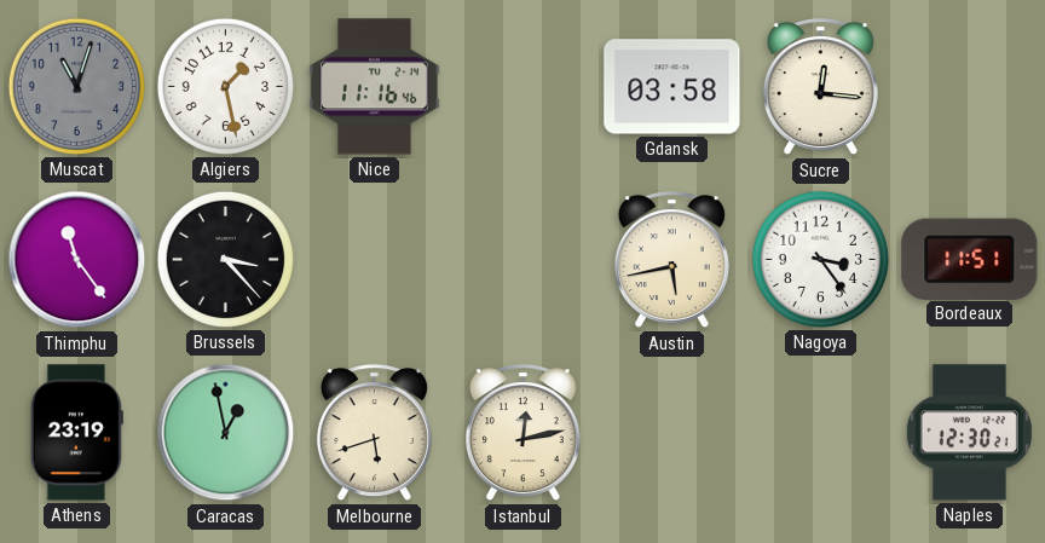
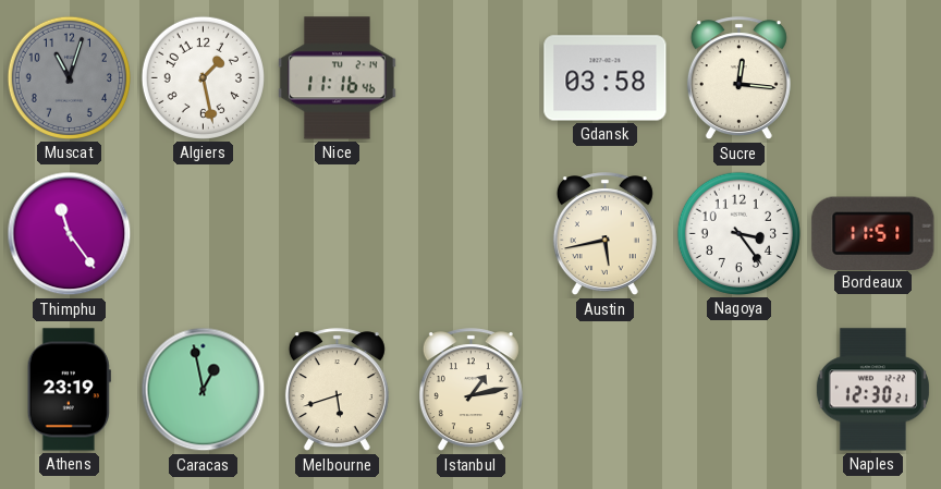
Brussels: 3:23 -> none (225, 259)
Istanbul: 12:13 -> 1:13 (471, 390)
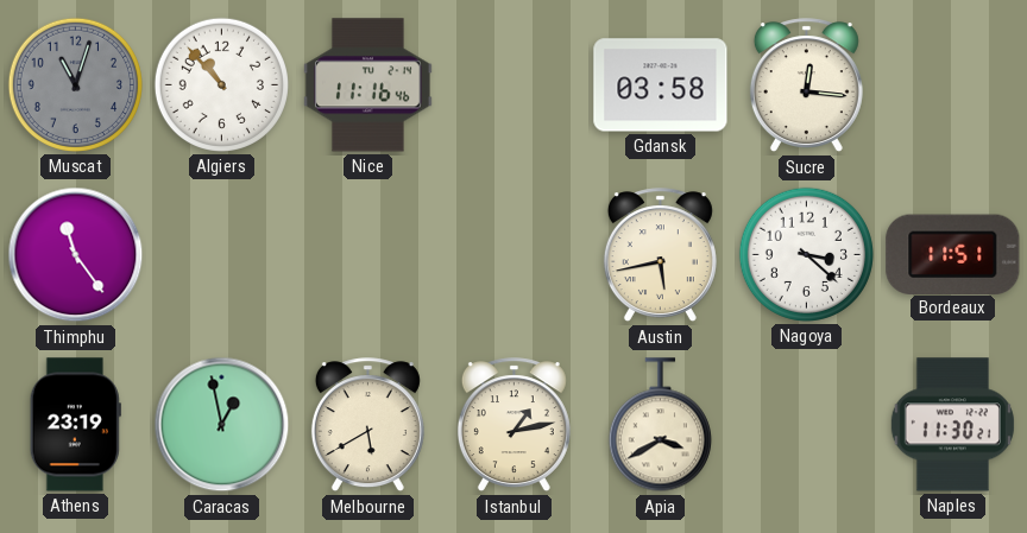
Algiers: 1:28 -> 10:53 (221, 84)
Nagoya: 3:24 -> 3:22 (806, 254)
Melbourne: 5:42 -> 5:40 (367, 425)
Apia: none -> 3:40 (660, 425)
Naples: 12:30 -> 11:30 (952, 425)
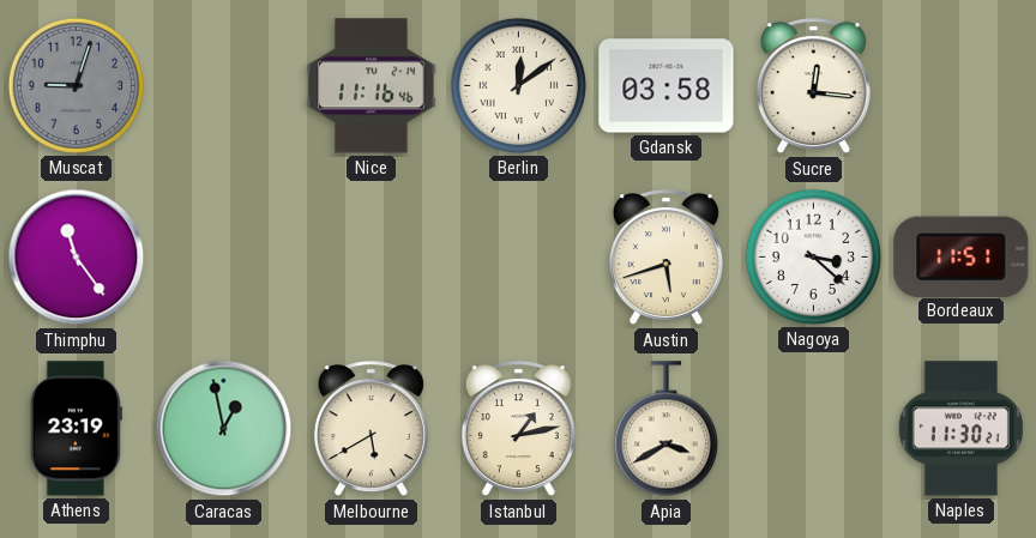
Muscat: 11:03 -> 9:03 (76, 85)
Algiers: 10:53 -> none (221, 84)
Berlin: none -> 12:09 (518, 85)
Austin: 5:43 -> 5:42 (665, 258)
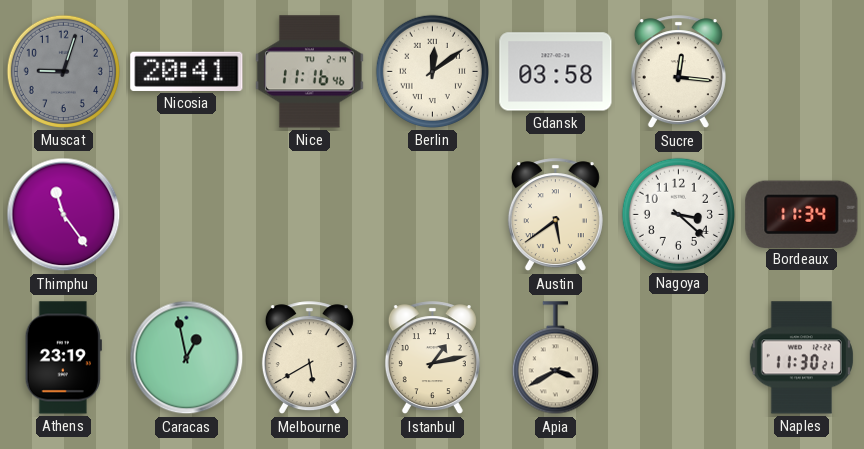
Nicosia: none -> 20:41 (187, 71)
Austin: 5:42 -> 5:39 (555, 215)
Bordeaux: 11:51 -> 11:34 (802, 214)
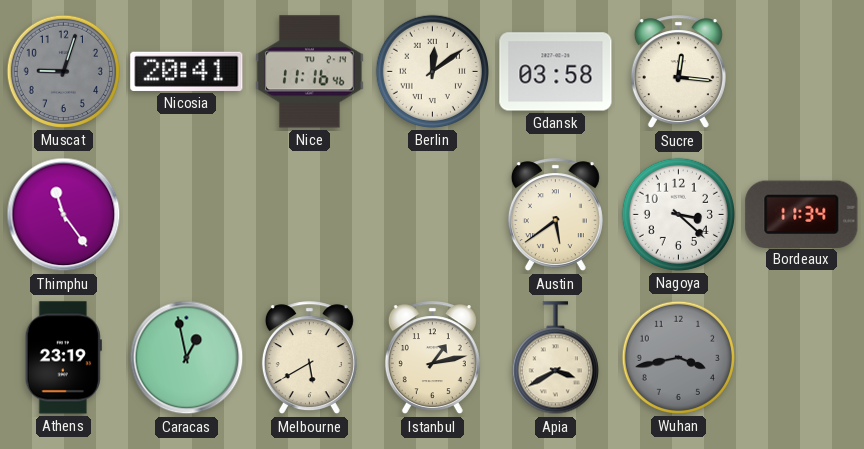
Wuhan: none -> 3:43 (678, 357)
Naples: 11:30 -> none (801, 358)
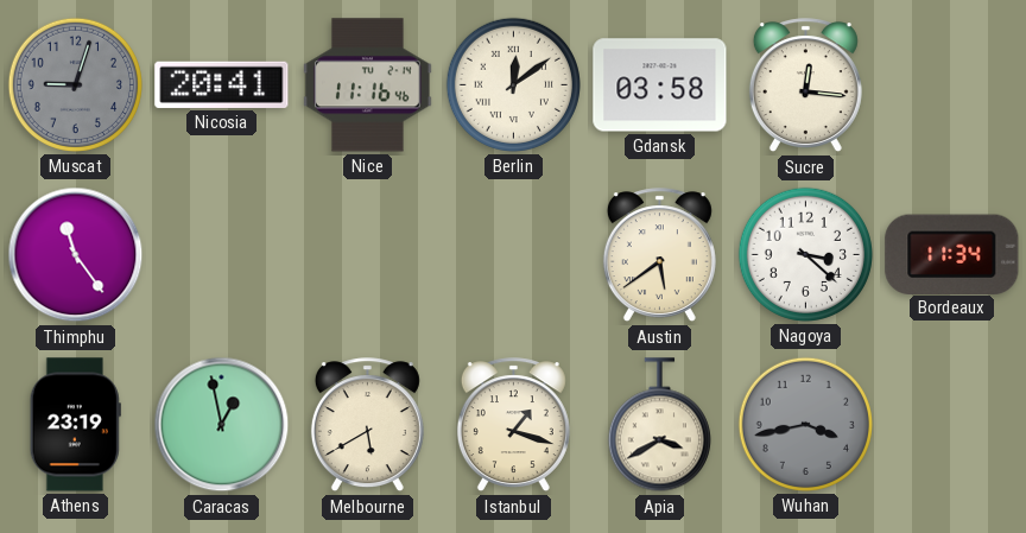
Istanbul: 1:13 -> 1:18 (513, 425)
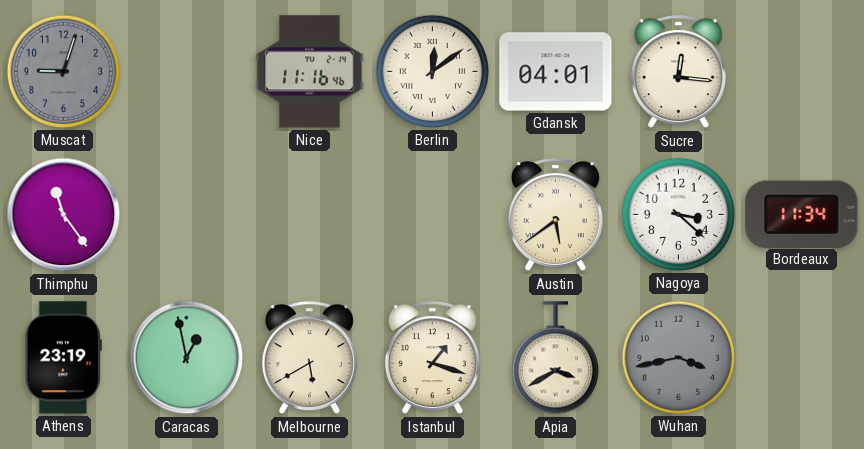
Nicosia: 20:41 -> none (222, 84)
Gdansk: 03:58 -> 04:01 (556, 72)
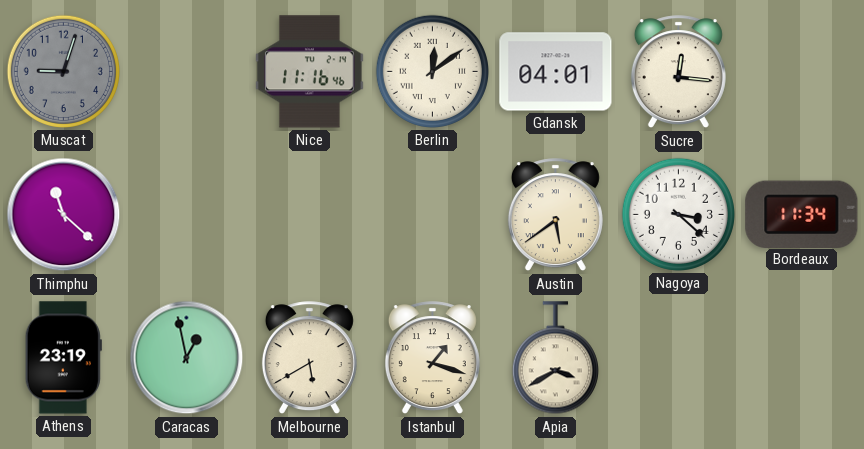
Thimphu: 11:24 -> 11:22 (64, 215)
Wuhan: 3:43 -> none (678, 357)
